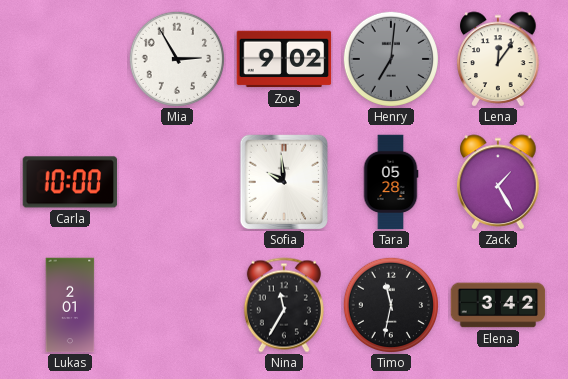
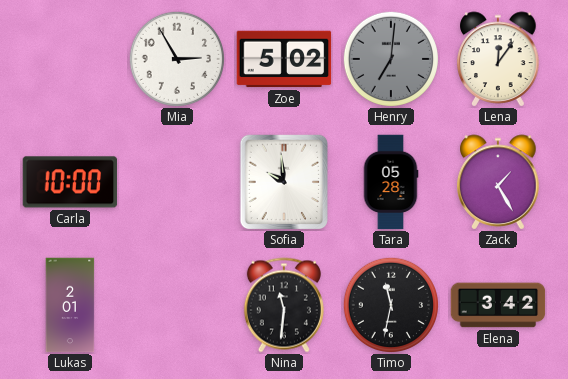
Zoe: 9:02 -> 5:02 (284, 59)
Nina: 11:35 -> 11:31 (284, 305)
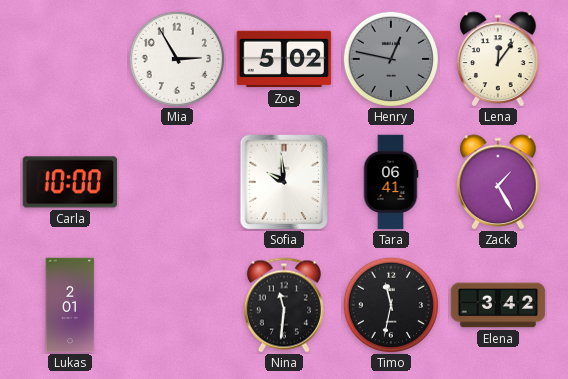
Henry: 7:01 -> 12:47 (390, 58)
Tara: 05:28 -> 06:41 (391, 182)
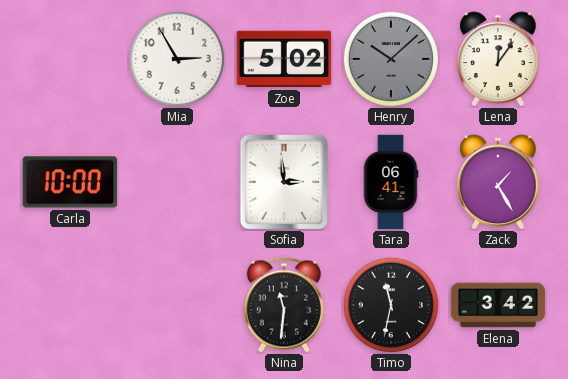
Henry: 12:47 -> 10:08 (390, 58)
Sofia: 9:59 -> 2:59 (284, 182)
Lukas: 2:01 -> none (70, 305)
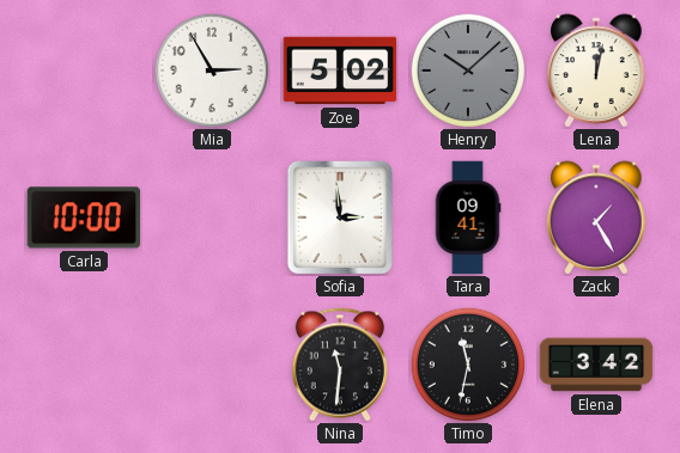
Lena: 12:06 -> 12:02 (596, 71)
Tara: 06:41 -> 09:41 (468, 218)
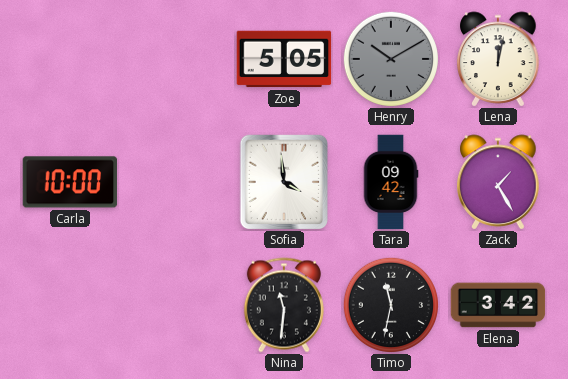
Mia: 2:55 -> none (211, 69)
Zoe: 5:02 -> 5:05 (284, 59)
Henry: 10:08 -> 10:10 (390, 58)
Sofia: 2:59 -> 3:59 (284, 182)
Tara: 09:41 -> 09:42 (391, 182)
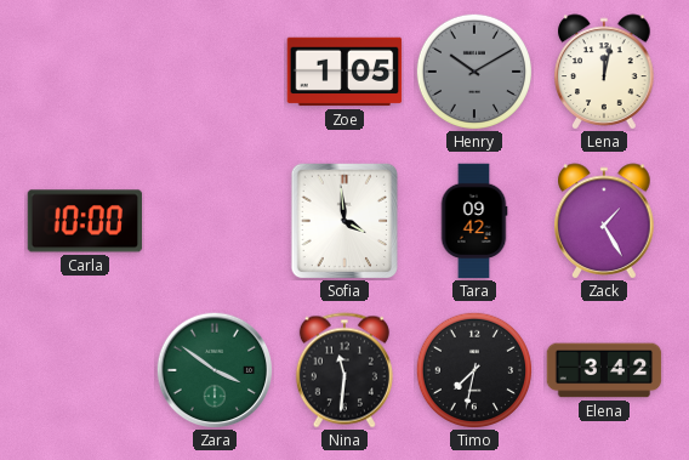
Zoe: 5:05 -> 1:05 (344, 72)
Zara: none -> 3:51 (215, 370)
Timo: 11:32 -> 7:32 (473, 369)
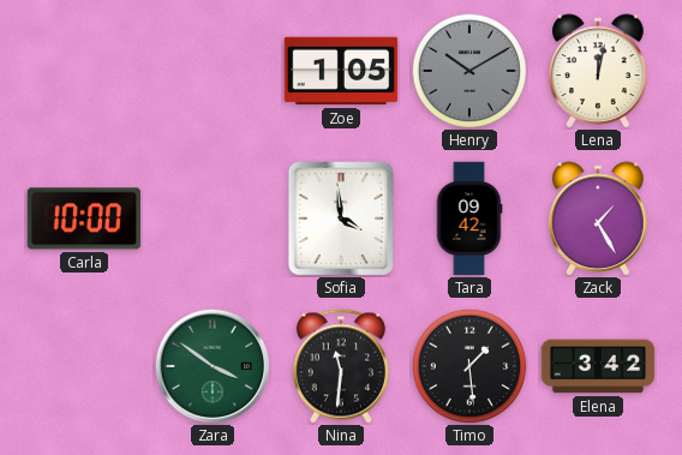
Timo: 7:32 -> 1:29 (468, 365)
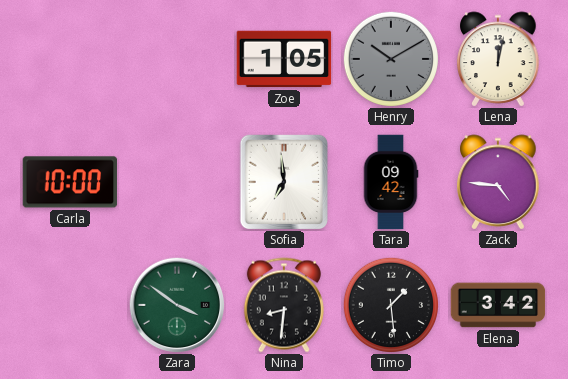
Sofia: 3:59 -> 6:59 (284, 182)
Zack: 1:25 -> 4:46 (498, 182)
Nina: 11:31 -> 8:31 (284, 305)
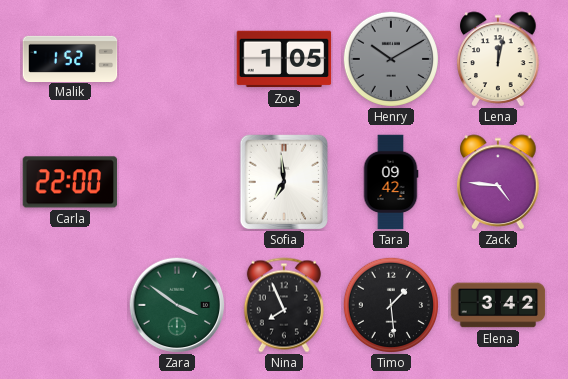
Malik: none -> 1:52 (70, 58)
Carla: 10:00 -> 22:00 (70, 182)
Nina: 8:31 -> 7:56 (284, 305)
